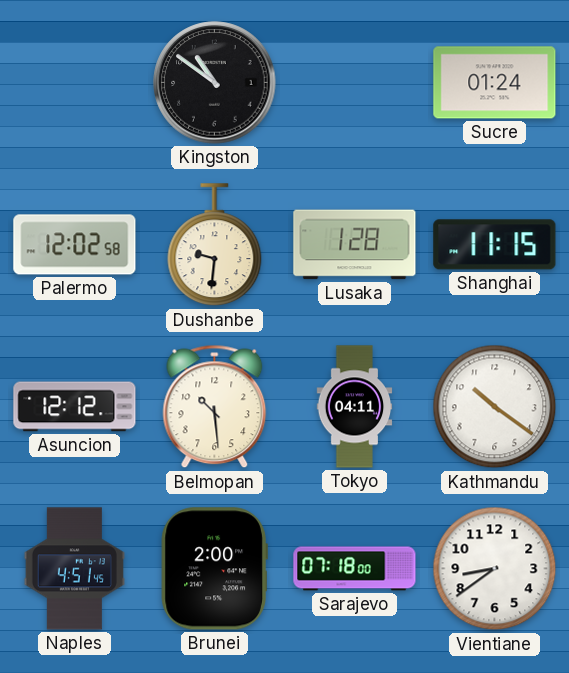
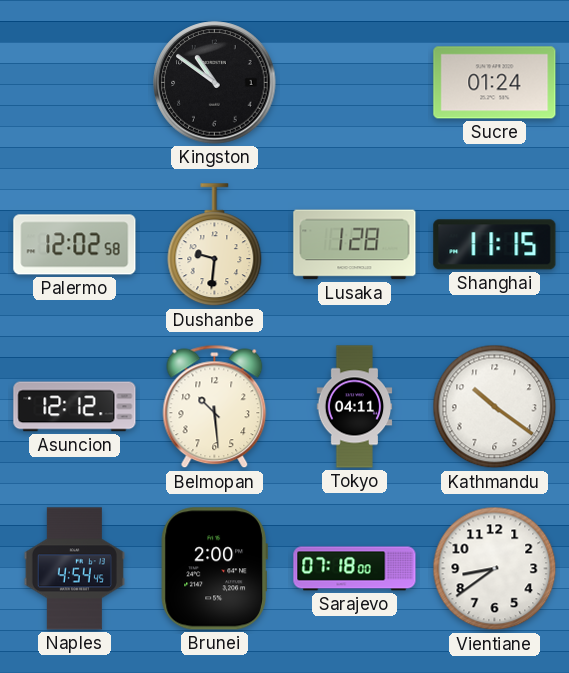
Naples: 4:51 -> 4:54 (74, 569)
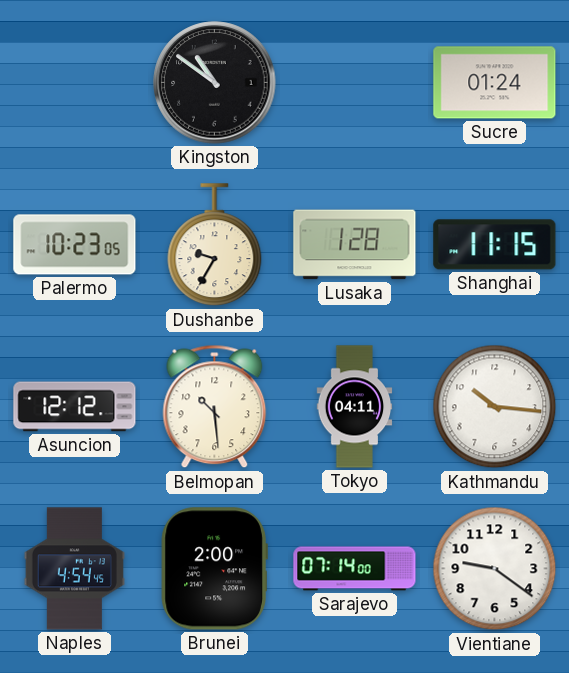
Palermo: 12:02 -> 10:23 (75, 245)
Dushanbe: 9:31 -> 9:35 (215, 245)
Kathmandu: 10:21 -> 10:16 (495, 407)
Sarajevo: 07:18 -> 07:14 (355, 569)
Vientiane: 8:39 -> 9:21 (495, 569)
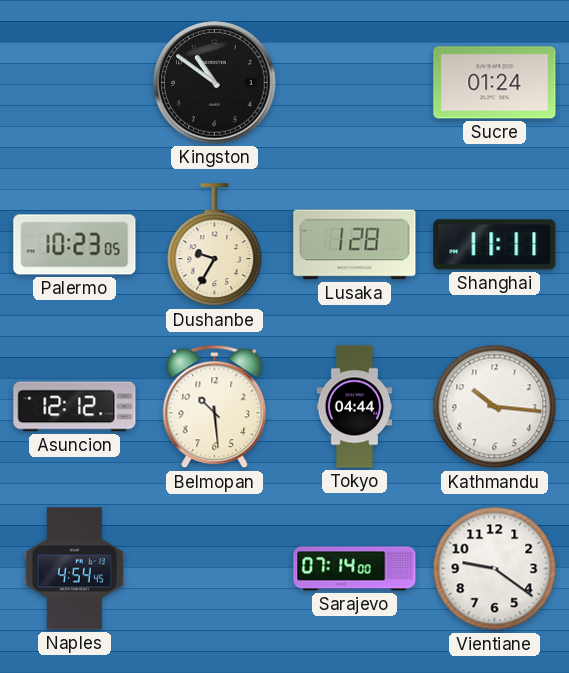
Shanghai: 11:15 -> 11:11 (495, 245)
Tokyo: 04:11 -> 04:44 (355, 407)
Brunei: 2:00 -> none (214, 569)
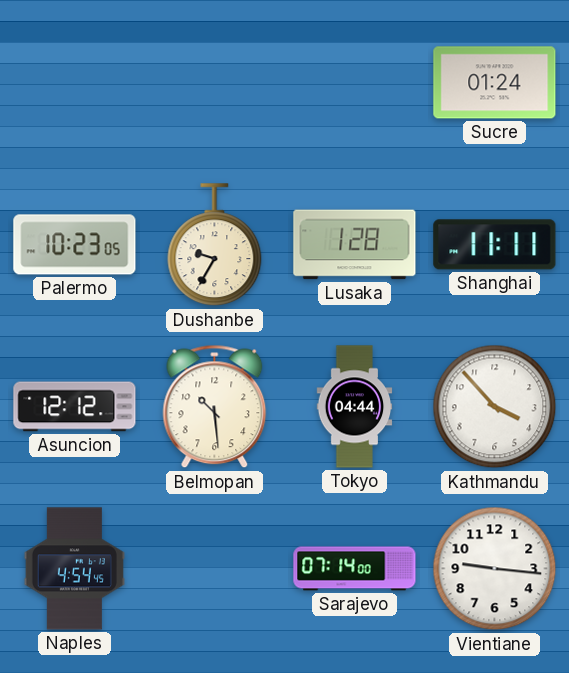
Kingston: 10:51 -> none (215, 83)
Kathmandu: 10:16 -> 3:53 (495, 407)
Vientiane: 9:21 -> 9:16 (495, 569)
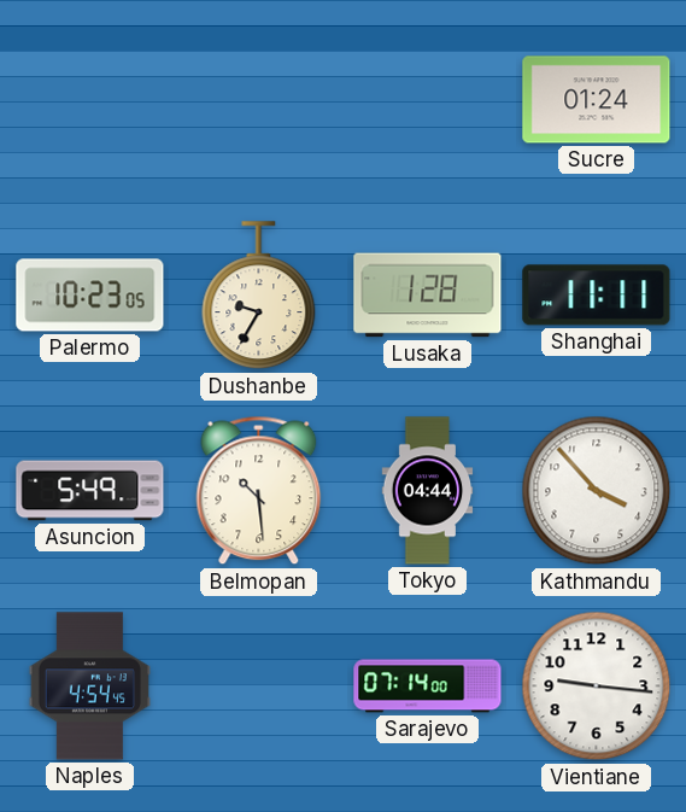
Asuncion: 12:12 -> 5:49 (90, 491)
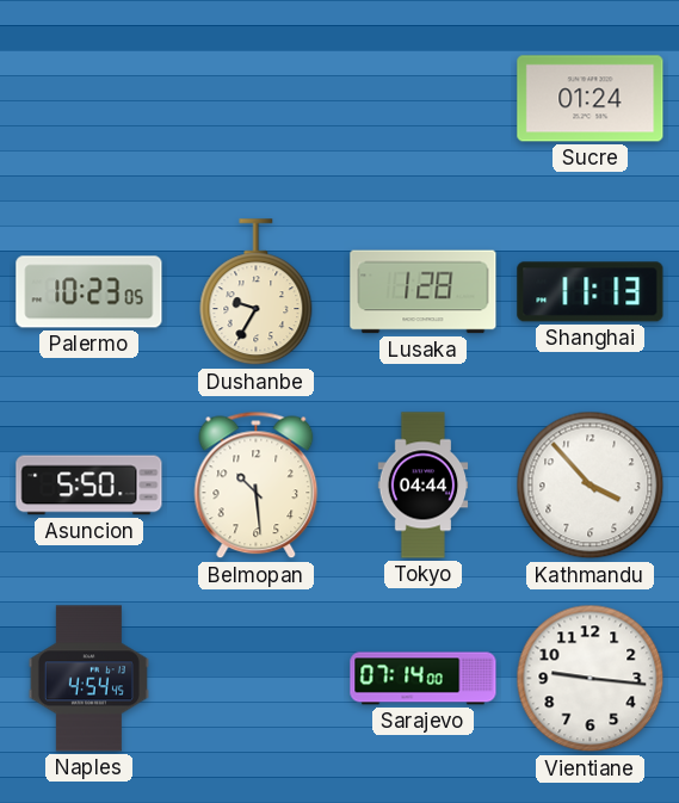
Shanghai: 11:11 -> 11:13 (591, 292)
Asuncion: 5:49 -> 5:50 (89, 486)
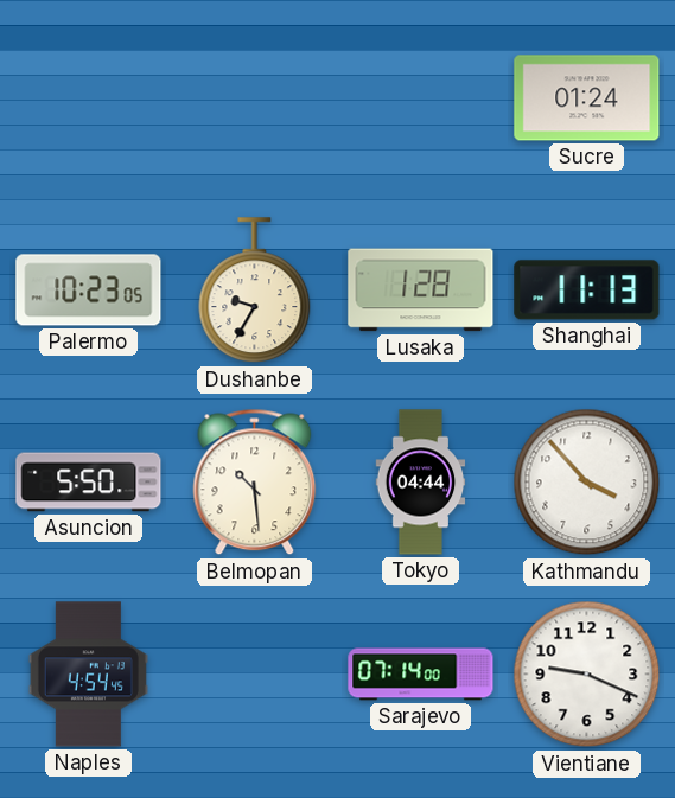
Vientiane: 9:16 -> 9:19 (587, 675)
